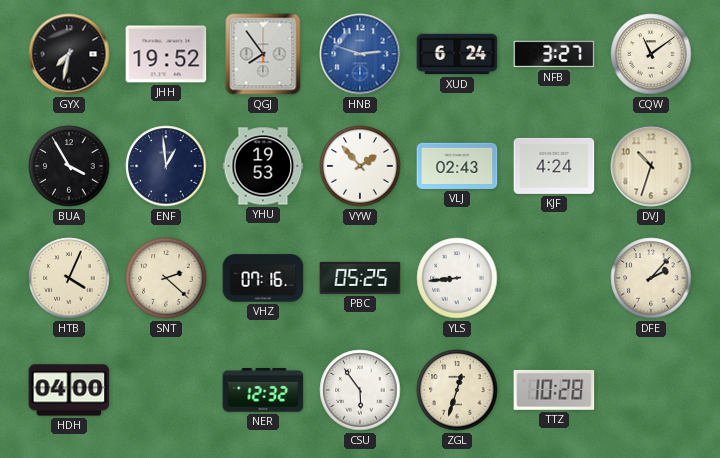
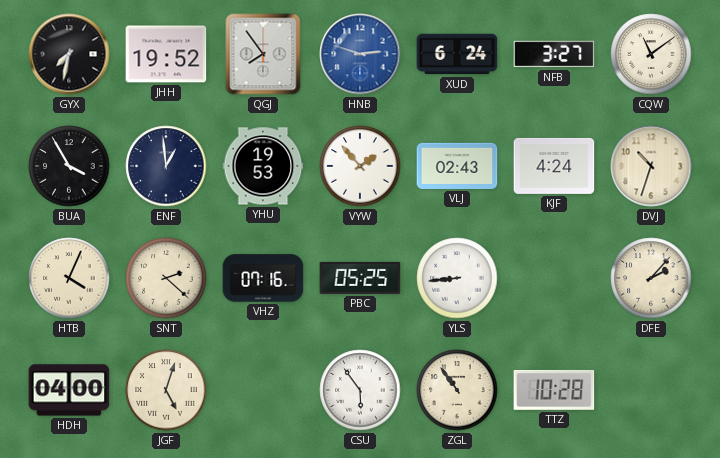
JGF: none -> 5:03 (166, 390)
NER: 12:32 -> none (263, 390)
ZGL: 12:33 -> 10:54 (457, 390)
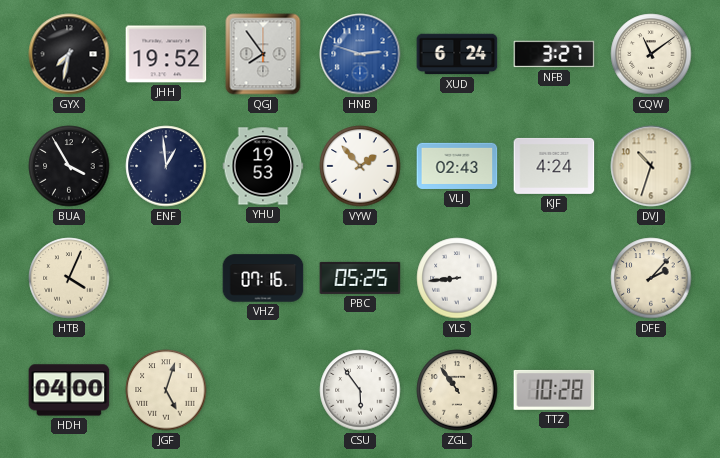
SNT: 2:22 -> none (166, 278)
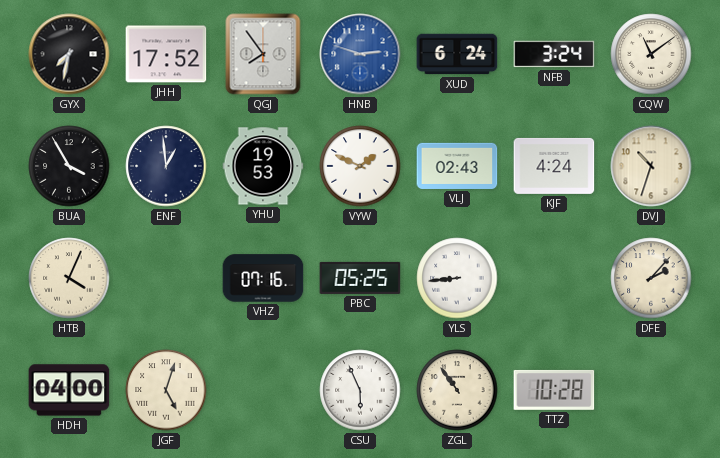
JHH: 19:52 -> 17:52 (166, 54)
NFB: 3:27 -> 3:24 (554, 54)
VYW: 1:53 -> 1:49 (360, 166)
CSU: 5:54 -> 5:56 (360, 390)
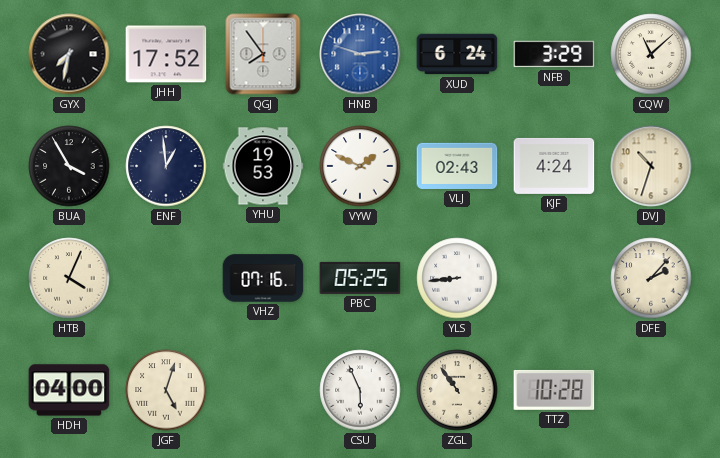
NFB: 3:24 -> 3:29 (554, 54)
CQW: 11:09 -> 11:08 (651, 54)
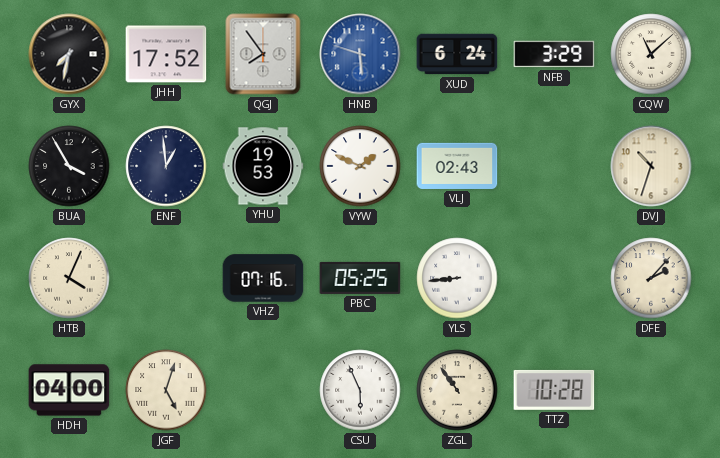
HNB: 2:48 -> 5:48 (360, 54)
KJF: 4:24 -> none (554, 166)
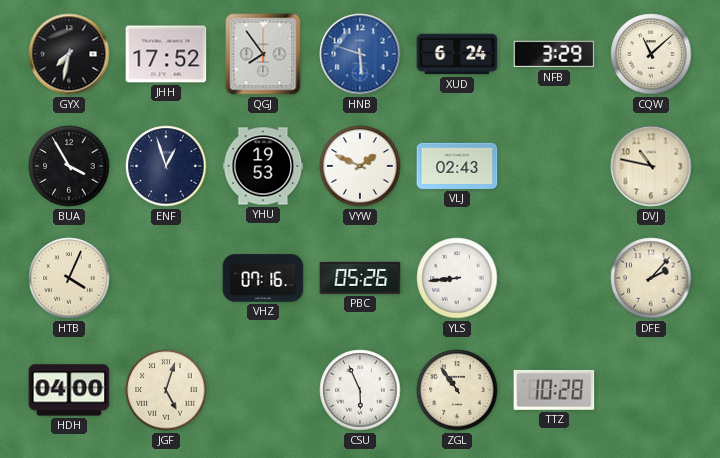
ENF: 12:59 -> 12:57 (166, 166)
DVJ: 10:33 -> 10:47 (651, 166)
PBC: 05:25 -> 05:26 (360, 278)
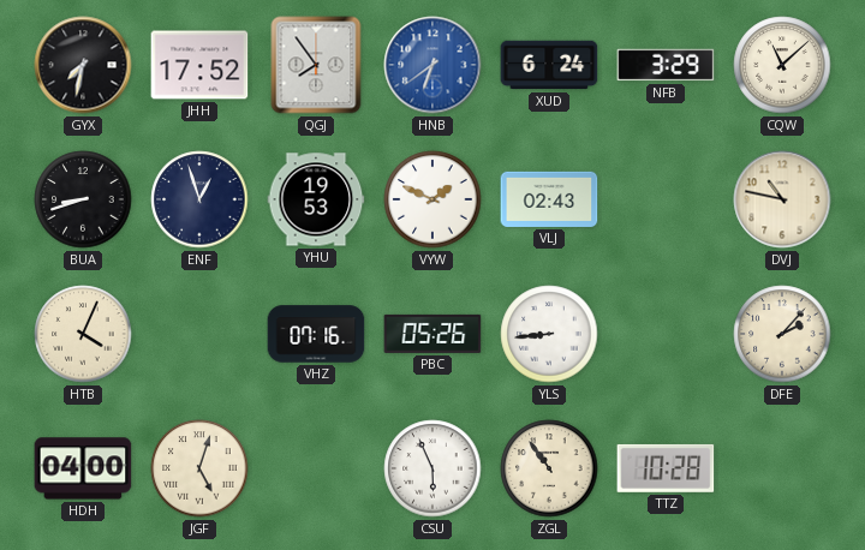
HNB: 5:48 -> 6:39 (432, 65)
BUA: 3:55 -> 8:42 (83, 199)
